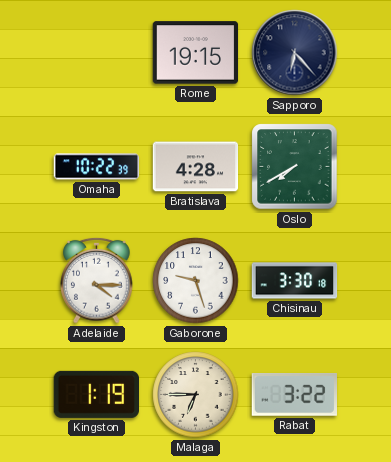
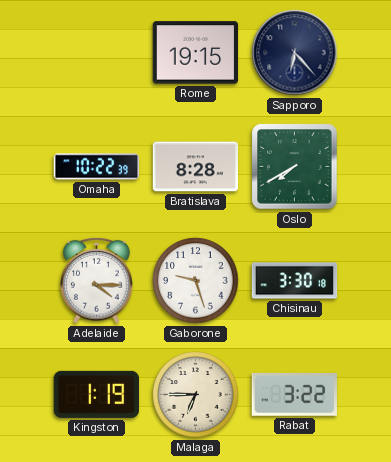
Bratislava: 4:28 -> 8:28 (196, 167)
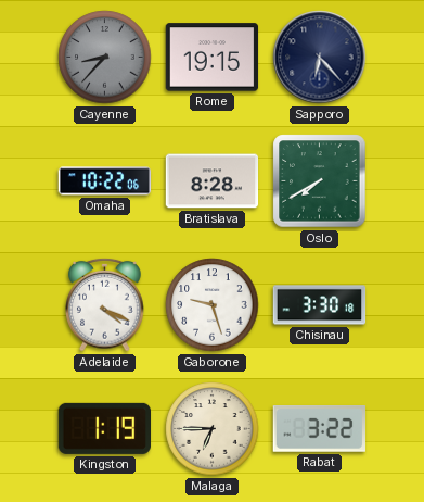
Cayenne: none -> 8:37 (105, 58)
Omaha: 10:22:39 -> 10:22:06 (105, 181)
Adelaide: 4:15 -> 4:19 (105, 304)
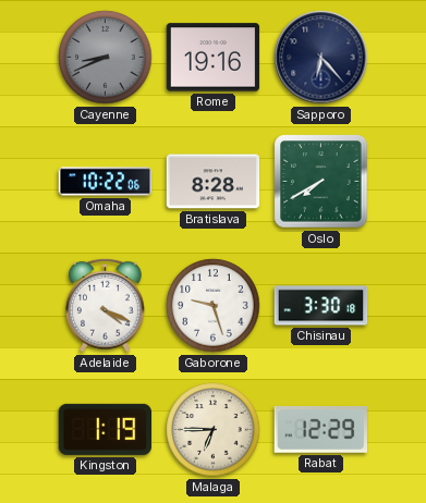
Cayenne: 8:37 -> 8:41 (106, 58)
Rome: 19:15 -> 19:16 (214, 58)
Rabat: 3:22 -> 12:29 (320, 430)
